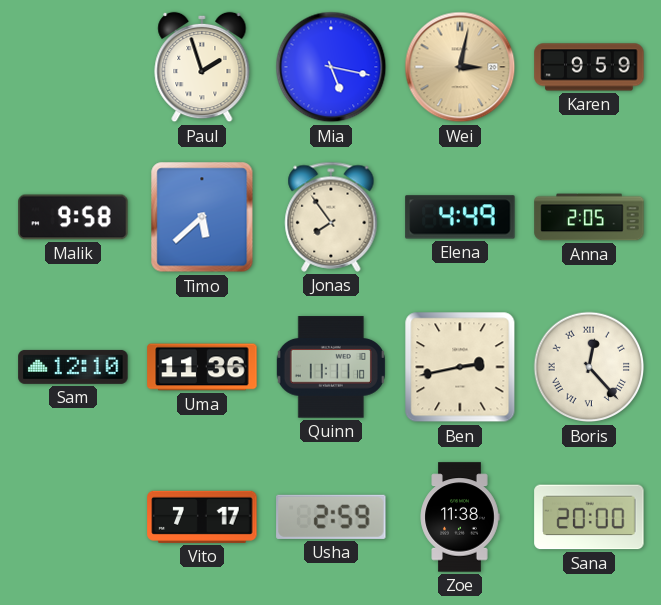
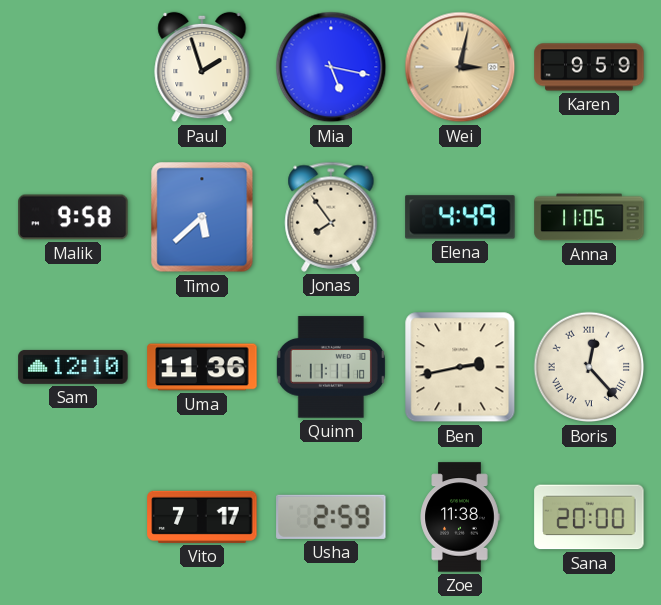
Anna: 2:05 -> 11:05 (589, 217)
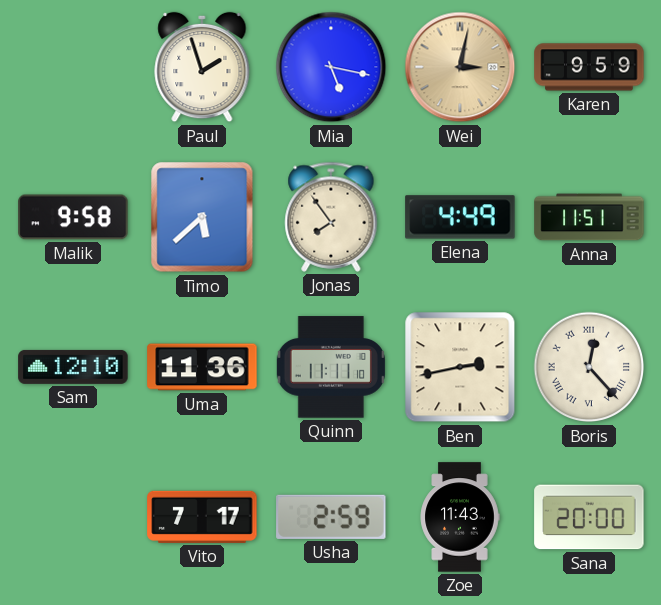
Anna: 11:05 -> 11:51 (589, 217)
Zoe: 11:38 -> 11:43 (460, 517)
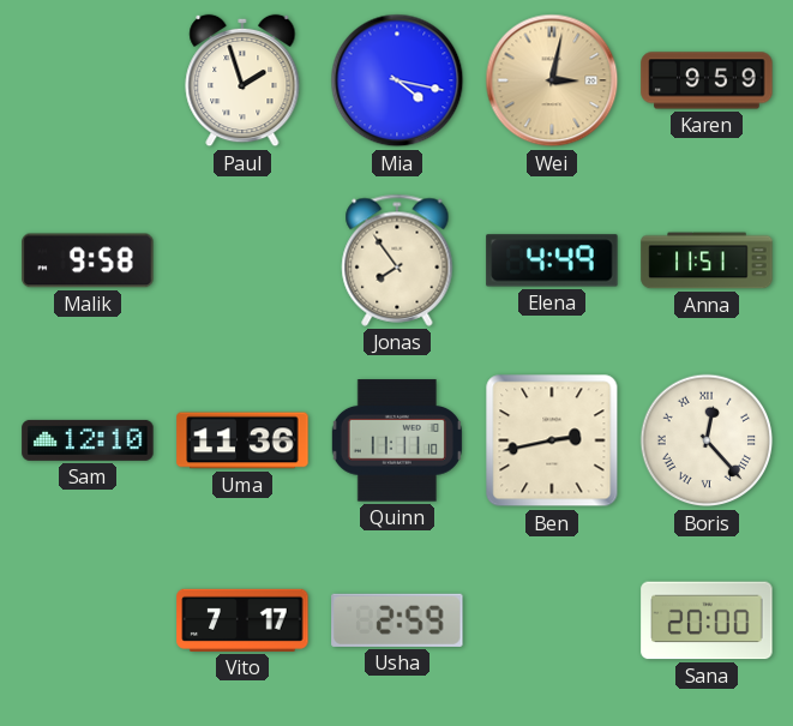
Mia: 5:17 -> 4:17 (397, 80)
Timo: 5:38 -> none (202, 217)
Zoe: 11:43 -> none (460, 517)
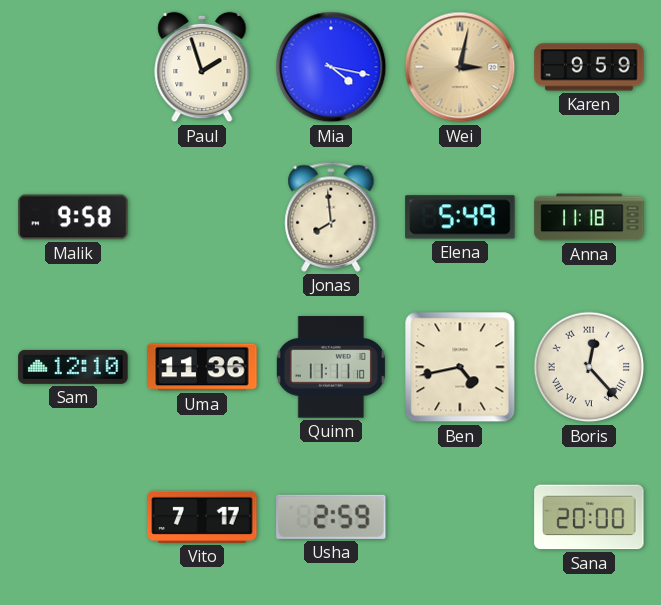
Jonas: 7:54 -> 7:59 (331, 217)
Elena: 4:49 -> 5:49 (460, 217)
Anna: 11:51 -> 11:18 (589, 217)
Ben: 2:43 -> 4:43 (460, 367)
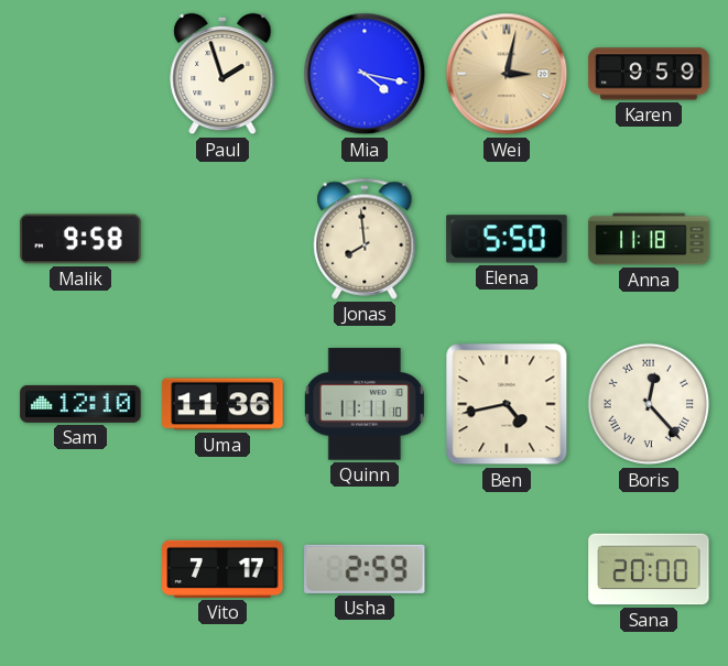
Elena: 5:49 -> 5:50 (507, 239)
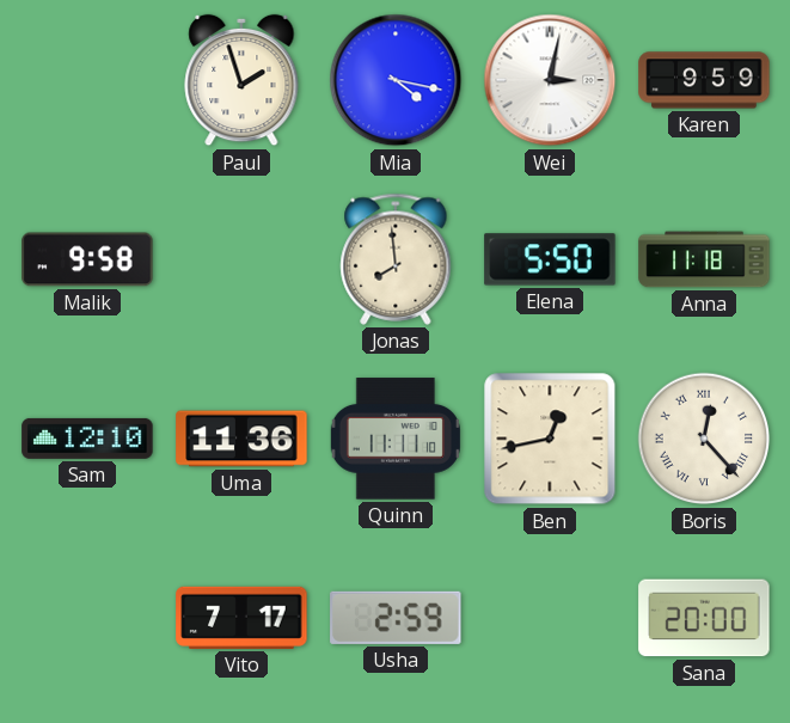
Wei dial: champagne -> white (550, 80)
Ben: 4:43 -> 12:43 (550, 439)
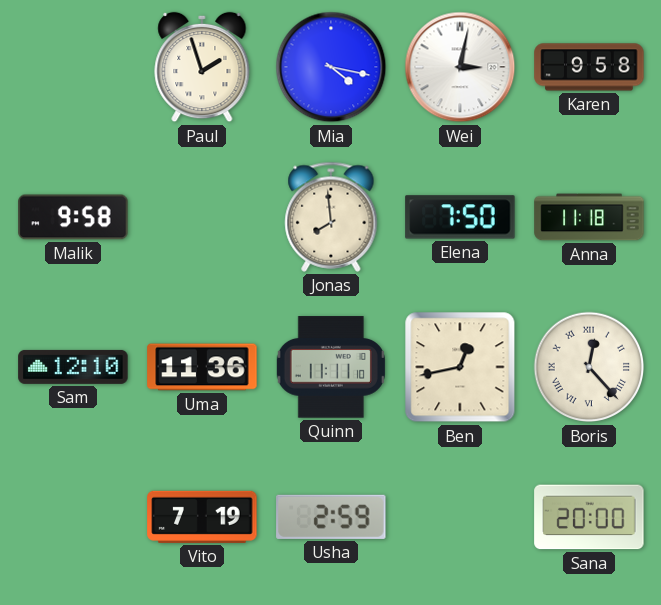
Karen: 9:59 -> 9:58 (589, 67)
Elena: 5:50 -> 7:50 (460, 217)
Vito: 7:17 -> 7:19 (202, 517)
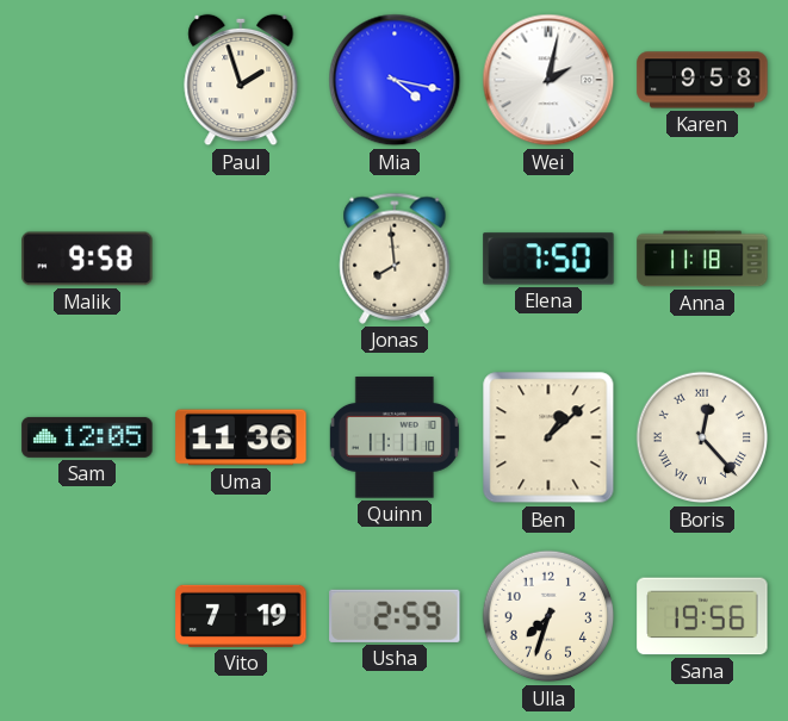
Wei: 3:02 -> 2:02 (548, 80)
Sam: 12:10 -> 12:05 (87, 437)
Ben: 12:43 -> 1:08 (548, 437)
Ulla: none -> 7:33 (548, 616)
Sana: 20:00 -> 19:56 (702, 616)
